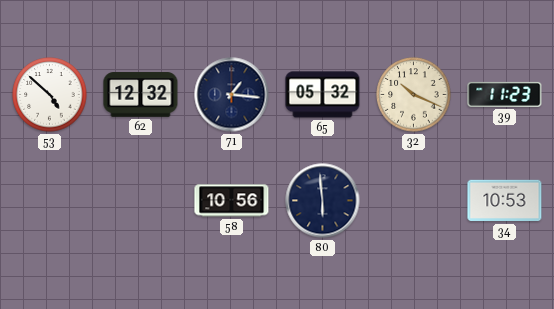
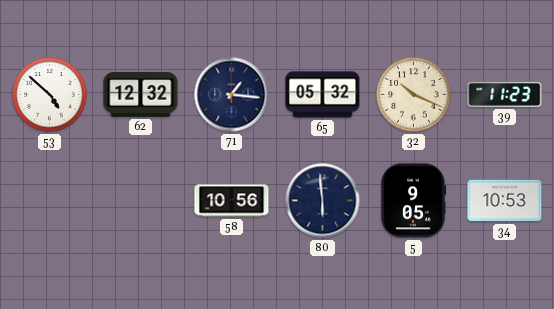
5: none -> 9:05 (412, 201)
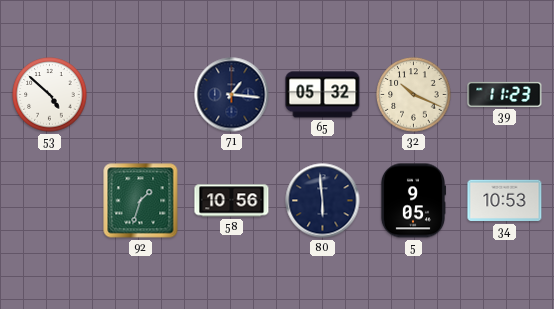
62: 12:32 -> none (141, 95)
92: none -> 1:33 (141, 201)
